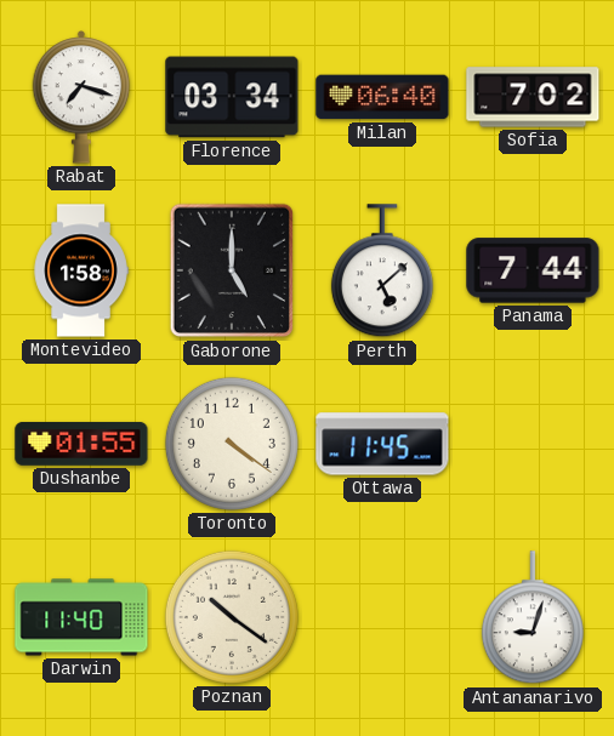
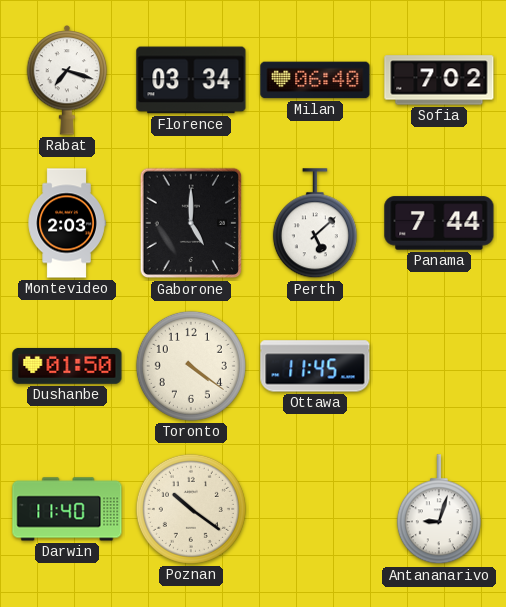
Montevideo: 1:58 -> 2:03 (67, 223)
Dushanbe: 01:55 -> 01:50 (67, 366)
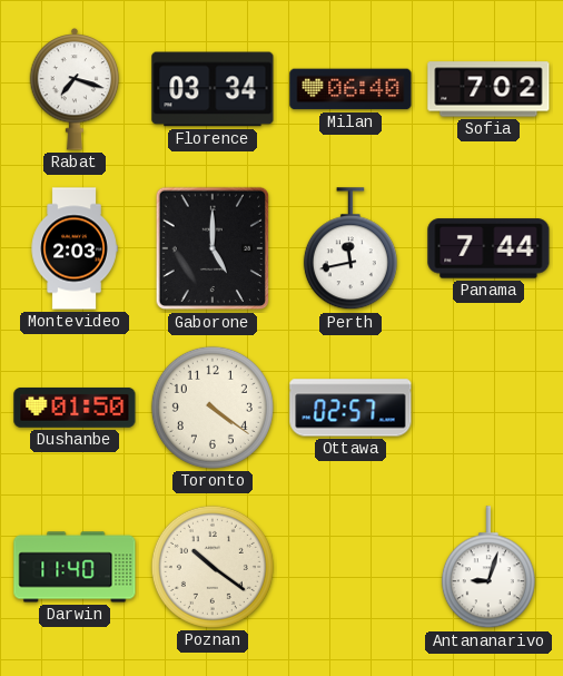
Perth: 5:08 -> 11:43 (350, 249)
Ottawa: 11:45 -> 02:57 (350, 408)
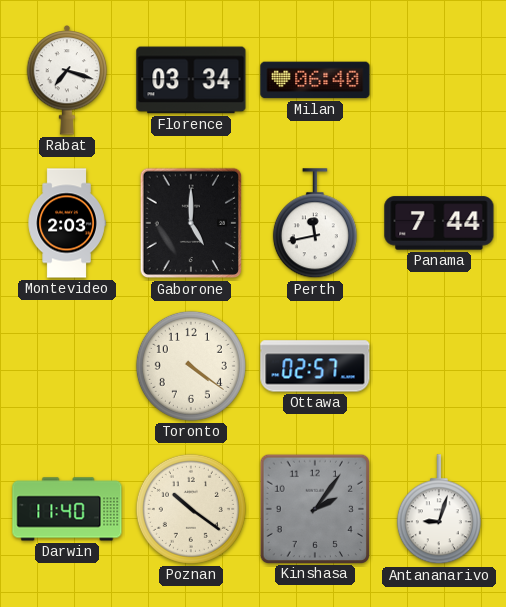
Sofia: 7:02 -> none (488, 89)
Dushanbe: 01:50 -> none (75, 408)
Kinshasa: none -> 2:06 (314, 508)
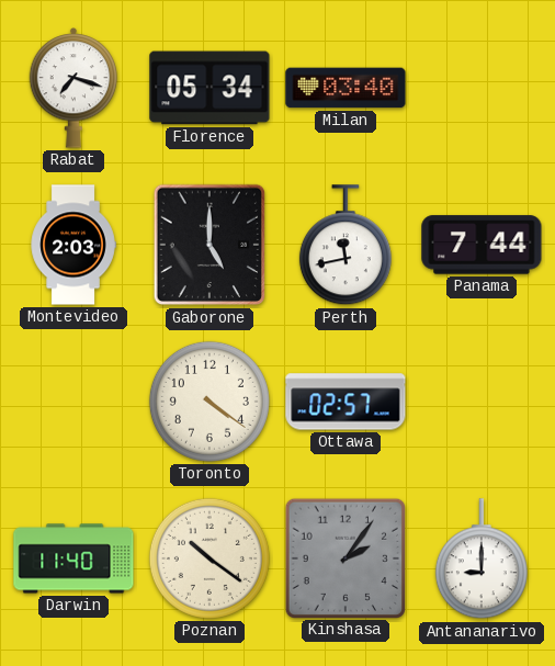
Florence: 03:34 -> 05:34 (209, 88)
Milan: 06:40 -> 03:40 (346, 88)
Antananarivo: 9:03 -> 9:00 (482, 560)
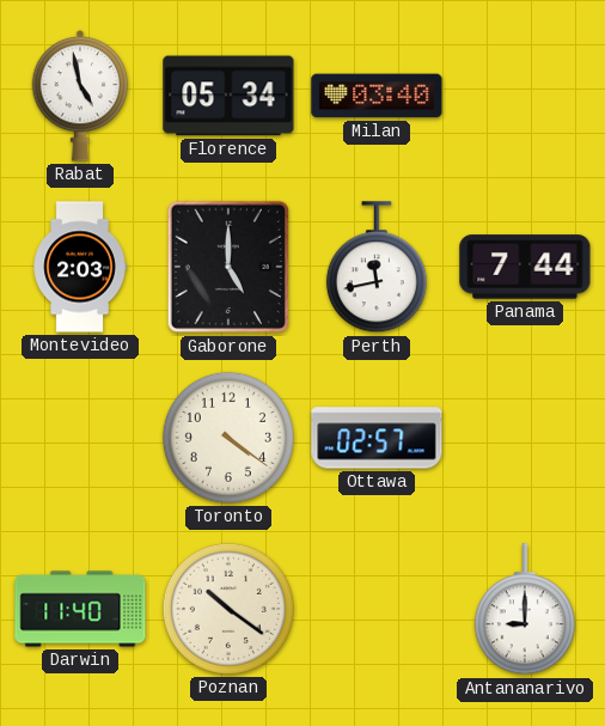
Rabat: 7:18 -> 4:58 (80, 97)
Kinshasa: 2:06 -> none (344, 557)
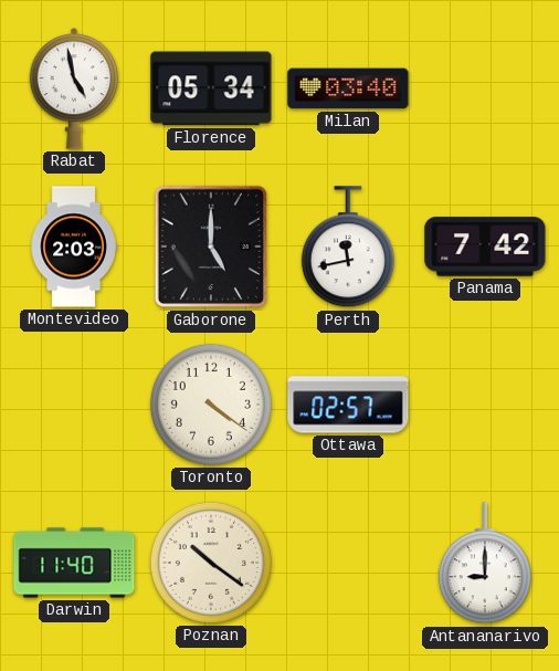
Panama: 7:44 -> 7:42 (485, 247)
